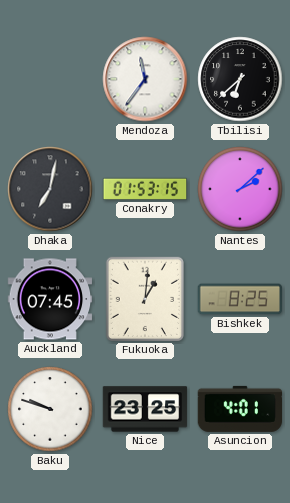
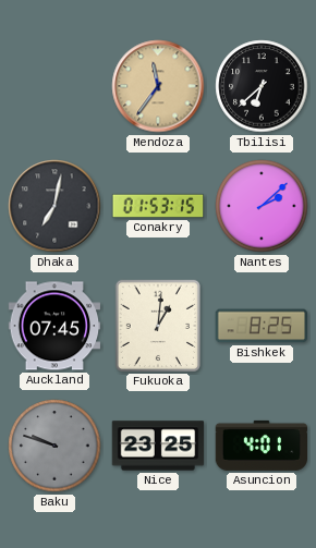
Mendoza dial: white -> champagne (158, 86)
Baku dial: white -> grey (54, 446)
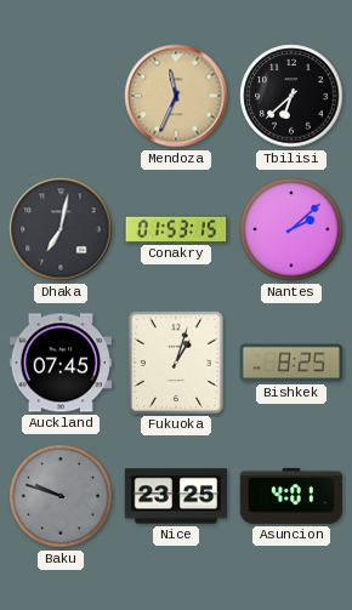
Mendoza: 11:36 -> 11:34 (176, 96)
Fukuoka: 1:01 -> 1:03 (176, 361)
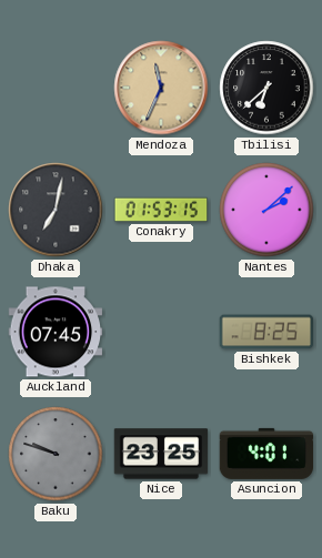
Fukuoka: 1:03 -> none (176, 361)
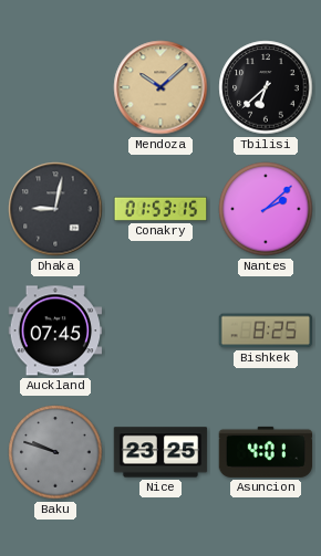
Mendoza: 11:34 -> 10:08 (161, 87)
Dhaka: 7:02 -> 9:02 (55, 209)
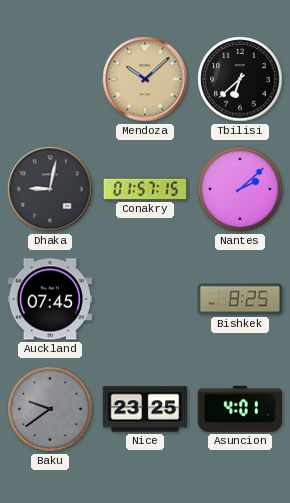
Conakry: 01:53 -> 01:57 (145, 189)
Baku: 9:48 -> 9:39 (50, 409)
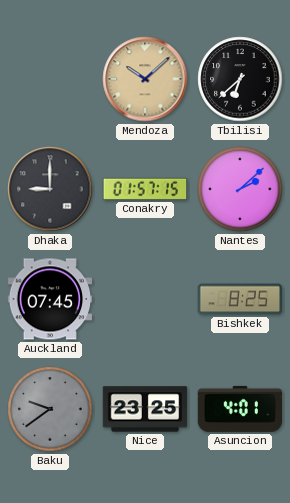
Dhaka: 9:02 -> 9:00 (50, 189)
